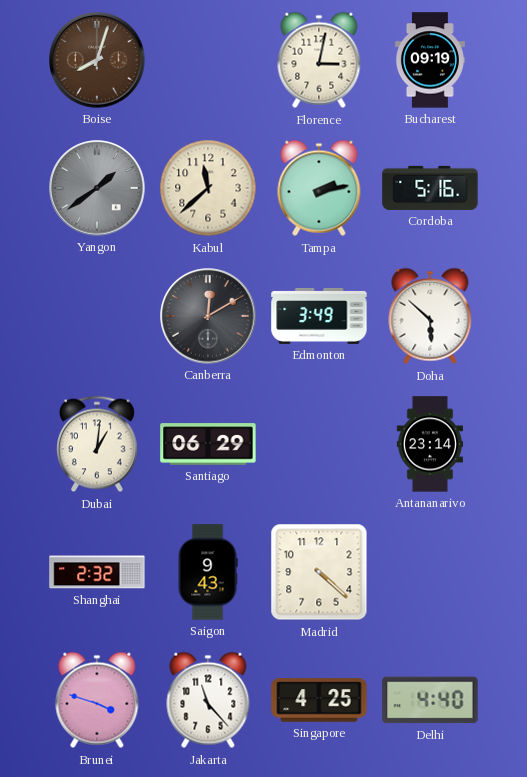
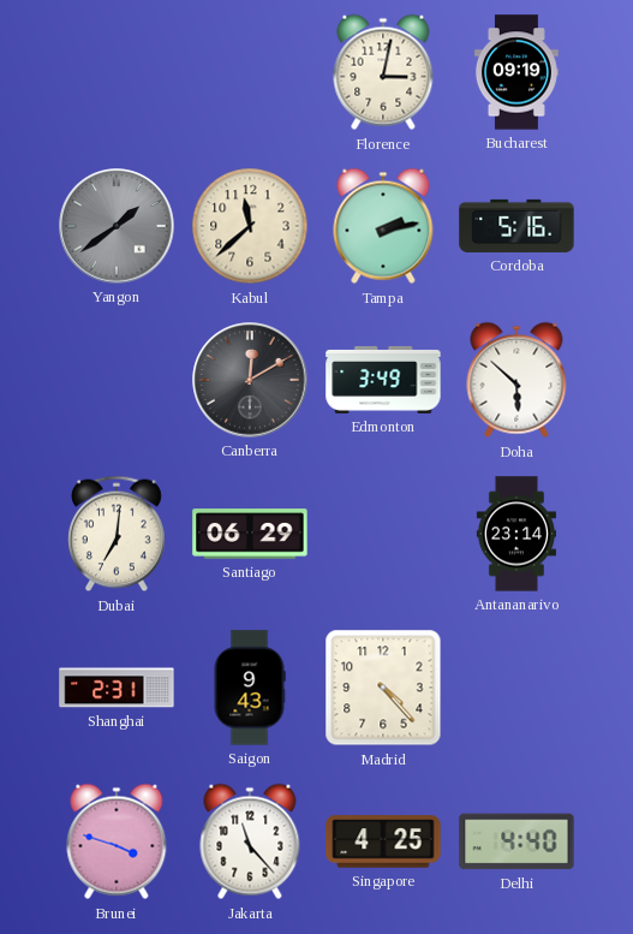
Boise: 8:03 -> none (97, 60)
Dubai: 1:01 -> 7:01 (118, 534)
Shanghai: 2:32 -> 2:31 (117, 688)
Madrid: 4:22 -> 4:23 (383, 688)
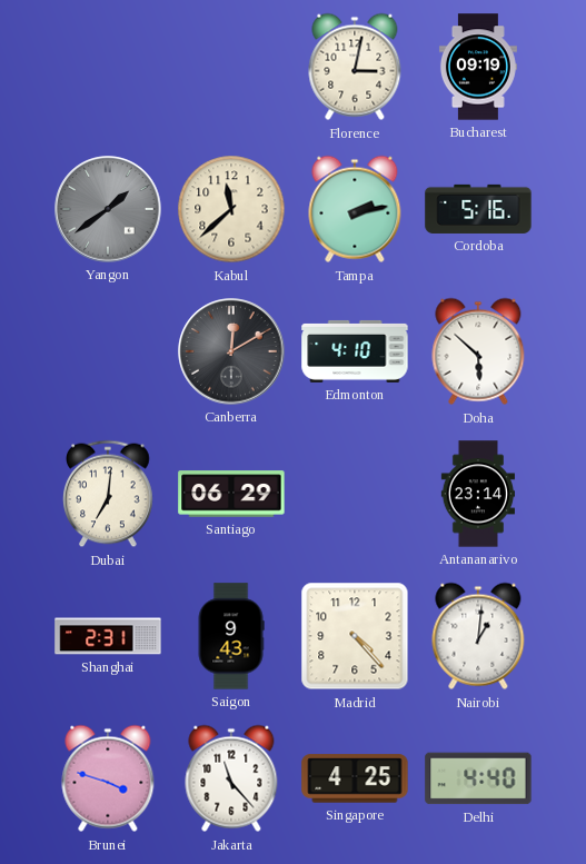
Edmonton: 3:49 -> 4:10 (355, 351)
Nairobi: none -> 1:01 (478, 636)
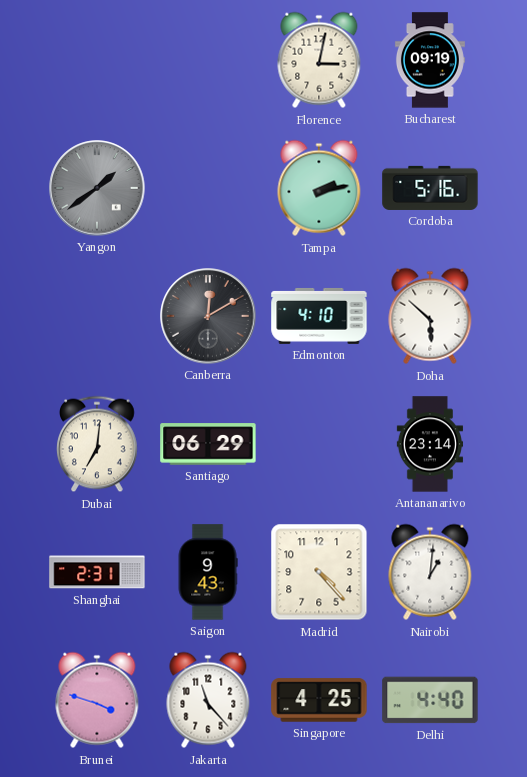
Kabul: 11:38 -> none (231, 209)
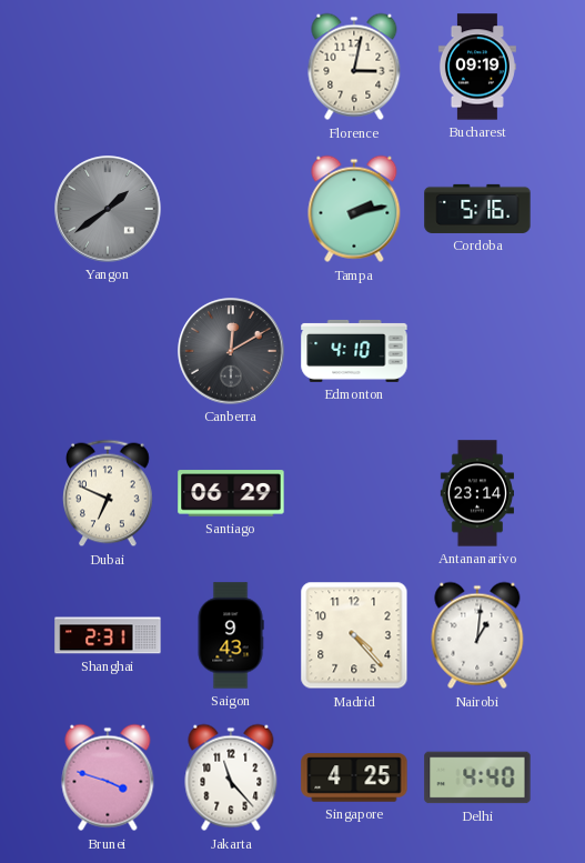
Doha: 5:52 -> none (430, 316)
Dubai: 7:01 -> 6:49 (109, 493)
